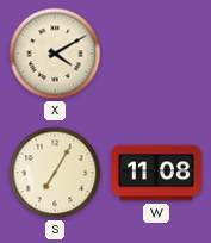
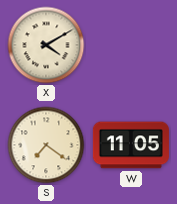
S: 7:05 -> 7:21 (46, 145)
W: 11:08 -> 11:05 (131, 145)
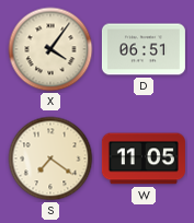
X: 4:10 -> 4:06 (50, 49)
D: none -> 06:51 (144, 49)
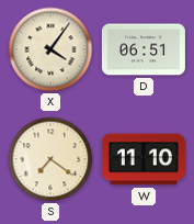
W: 11:05 -> 11:10 (144, 159)
